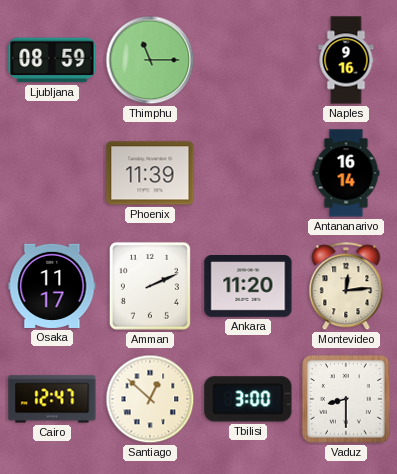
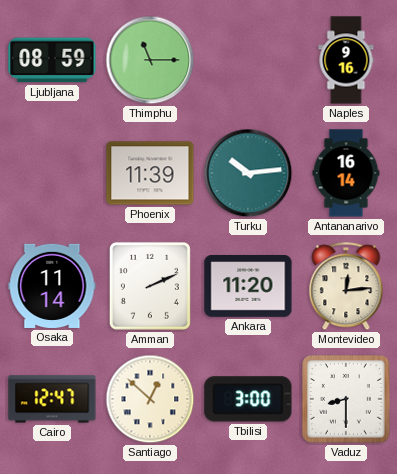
Turku: none -> 10:14 (248, 173)
Osaka: 11:17 -> 11:14 (52, 286)
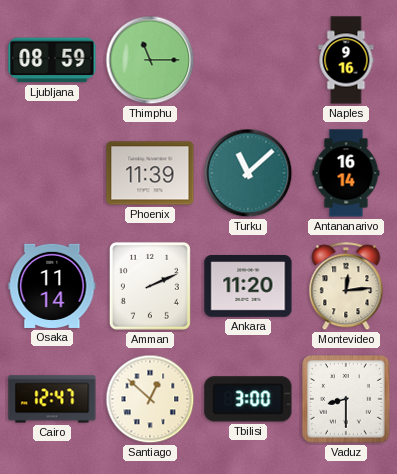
Turku: 10:14 -> 11:08 (248, 173)
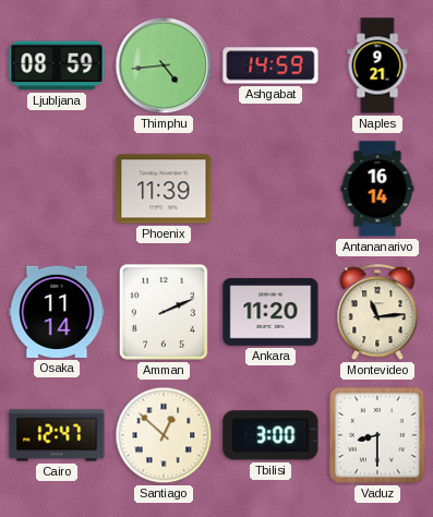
Thimphu: 11:15 -> 4:44 (164, 65)
Ashgabat: none -> 14:59 (270, 65)
Naples: 9:16 -> 9:21 (377, 65)
Turku: 11:08 -> none (248, 173)
Montevideo: 12:14 -> 11:14 (377, 313)
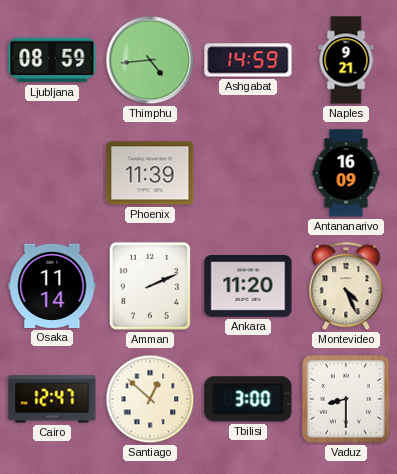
Antananarivo: 16:14 -> 16:09 (346, 173)
Montevideo: 11:14 -> 4:26 (346, 287)
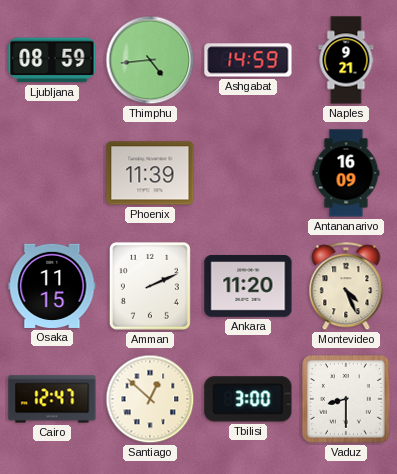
Osaka: 11:14 -> 11:15 (52, 286)
